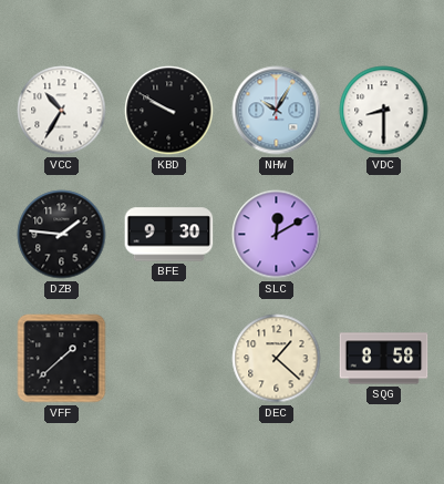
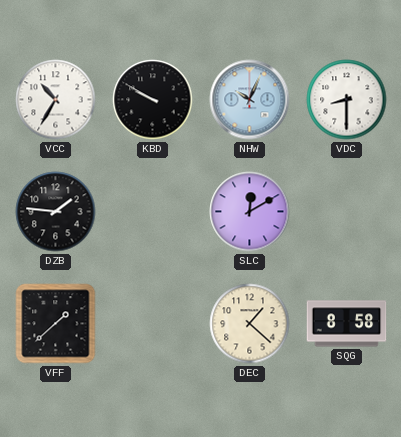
NHW: 10:05 -> 10:04 (250, 100)
BFE: 9:30 -> none (169, 235)
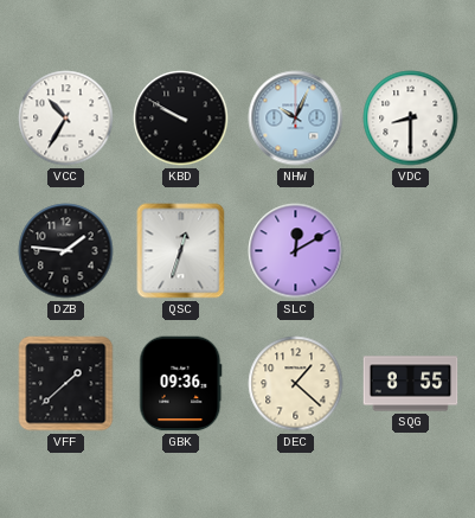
QSC: none -> 12:33 (181, 251)
GBK: none -> 09:36 (181, 384)
SQG: 8:58 -> 8:55 (411, 384)
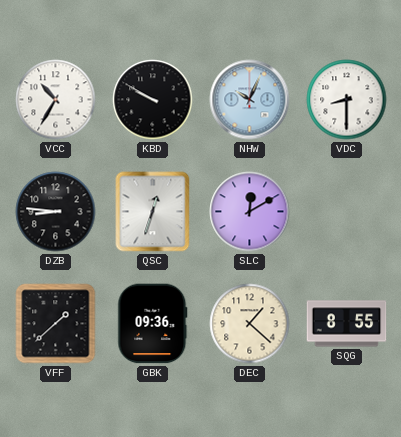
DZB: 1:46 -> 8:46 (56, 212)
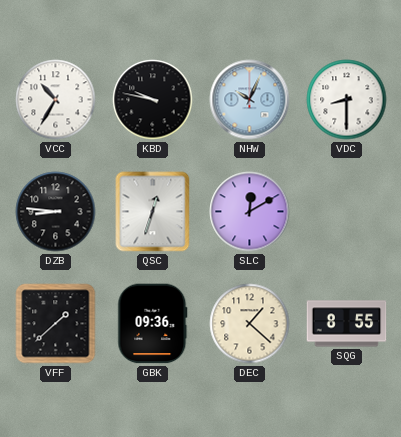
KBD: 9:50 -> 9:47 (153, 100)
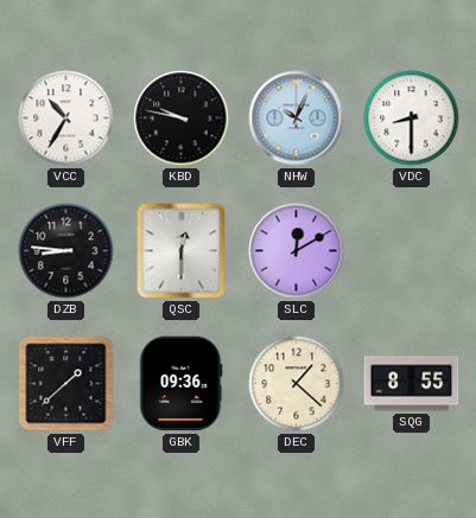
QSC: 12:33 -> 12:30 (182, 251)
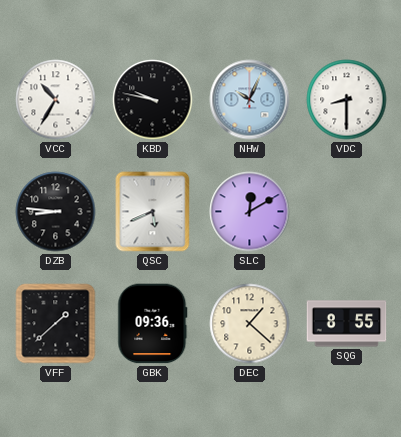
QSC: 12:30 -> 5:41 (153, 212)
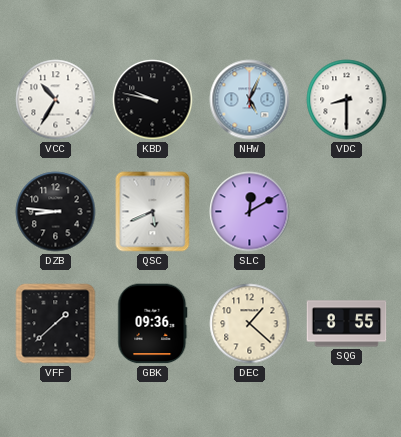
NHW: 10:04 -> 5:04 (250, 100)
